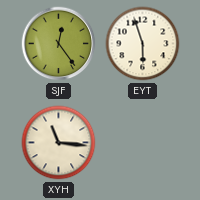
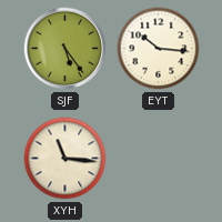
SJF: 12:24 -> 5:24 (65, 49)
EYT: 5:57 -> 10:16 (159, 49)
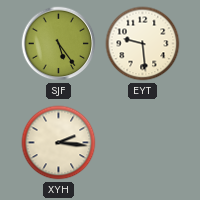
EYT: 10:16 -> 9:29 (143, 44)
XYH: 11:16 -> 2:16 (59, 143)
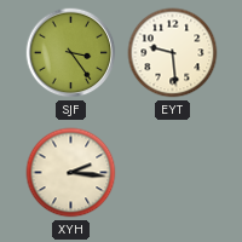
SJF: 5:24 -> 3:24 (71, 53)
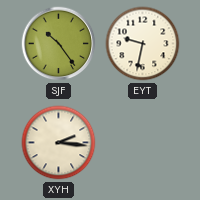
SJF: 3:24 -> 10:24 (59, 44)
EYT: 9:29 -> 9:32 (143, 44)
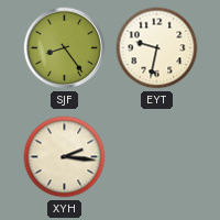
SJF: 10:24 -> 8:24 (65, 48)
